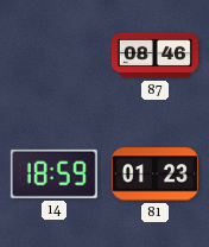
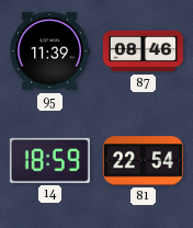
95: none -> 11:39 (49, 52)
81: 01:23 -> 22:54 (143, 161)
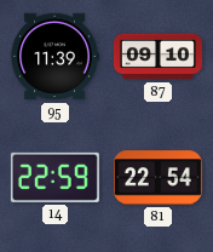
87: 08:46 -> 09:10 (157, 57)
14: 18:59 -> 22:59 (54, 177)
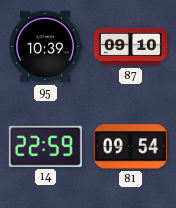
95: 11:39 -> 10:39 (45, 47)
81: 22:54 -> 09:54 (130, 147)
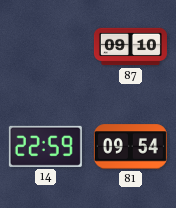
95: 10:39 -> none (45, 47)
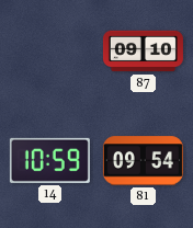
14: 22:59 -> 10:59 (49, 160)
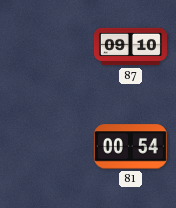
14: 10:59 -> none (49, 160)
81: 09:54 -> 00:54 (130, 147)
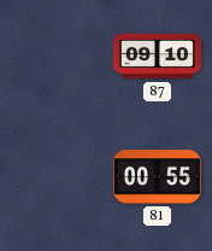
81: 00:54 -> 00:55 (157, 177)
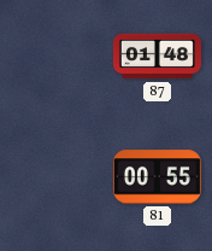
87: 09:10 -> 01:48 (157, 57)
